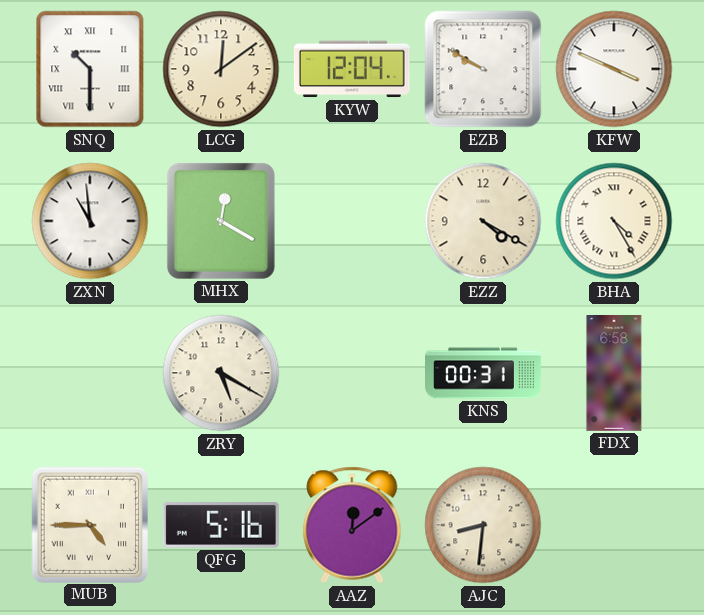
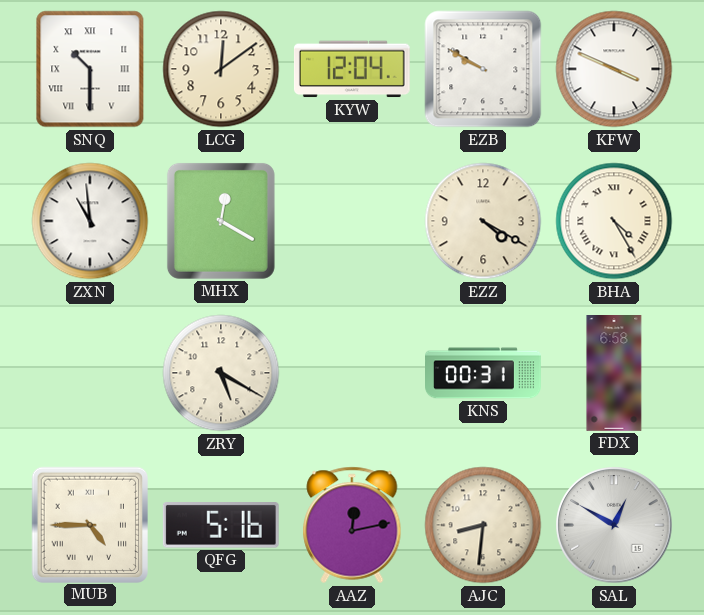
AAZ: 12:09 -> 12:13 (352, 525)
SAL: none -> 12:50 (614, 525)
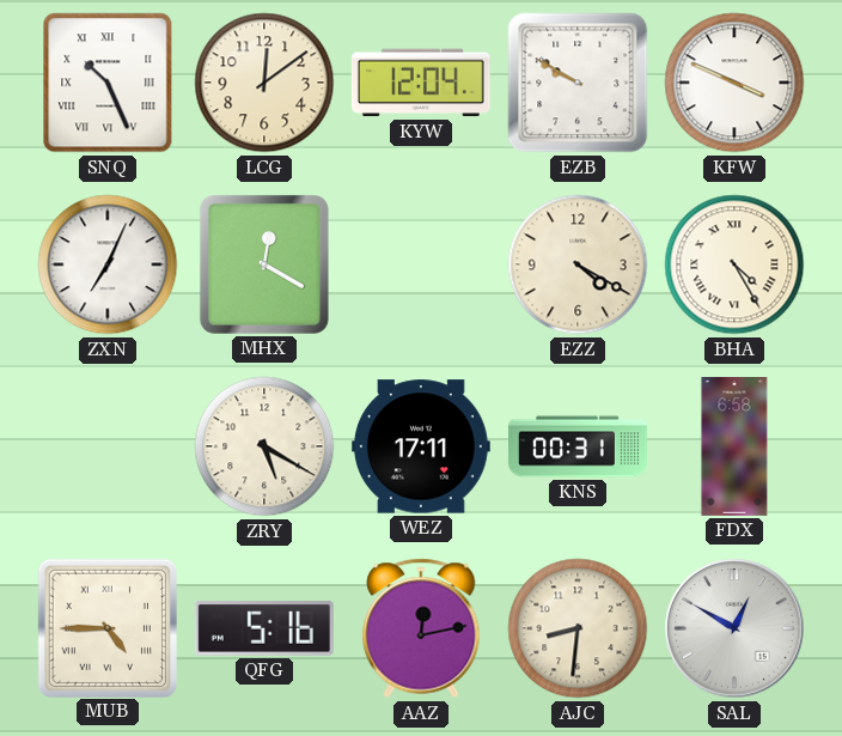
SNQ: 10:30 -> 10:26 (108, 83)
ZXN: 10:59 -> 7:04 (108, 264)
WEZ: none -> 17:11 (421, 446)
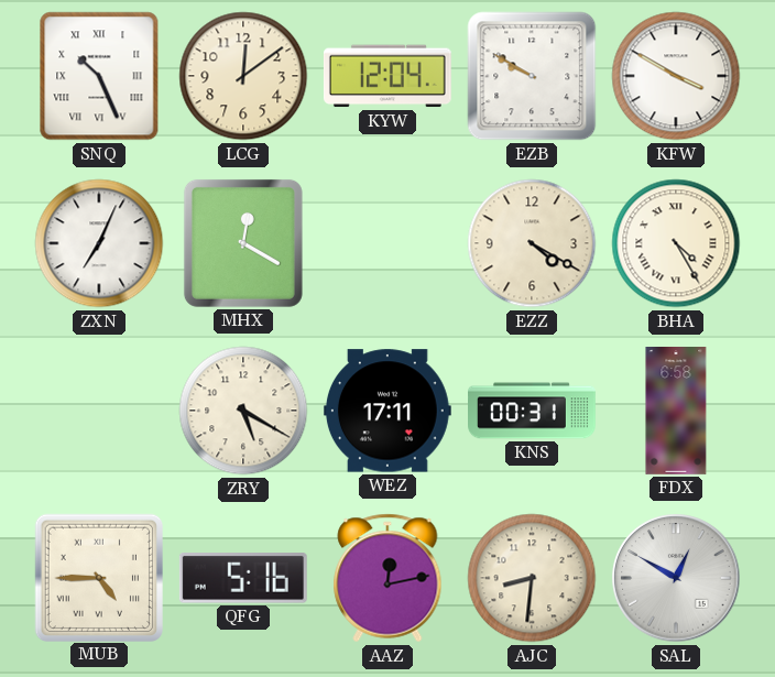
KFW: 3:49 -> 3:50 (676, 76)
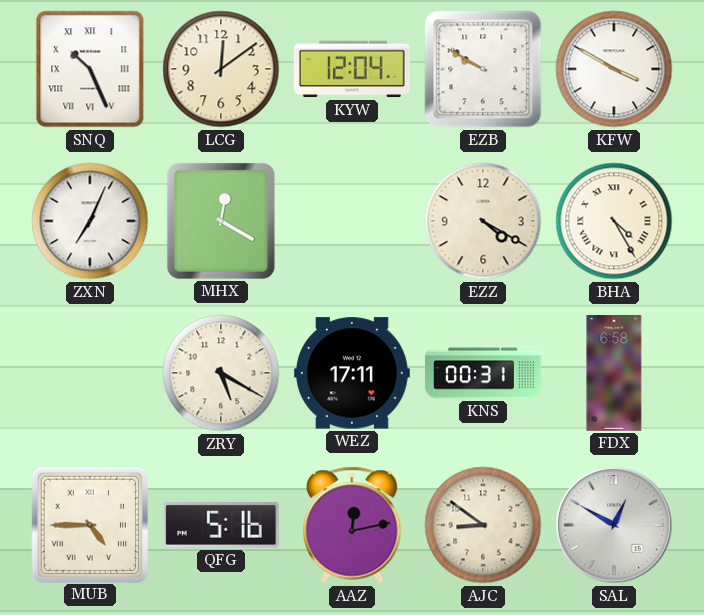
AJC: 8:31 -> 8:51 (483, 525)
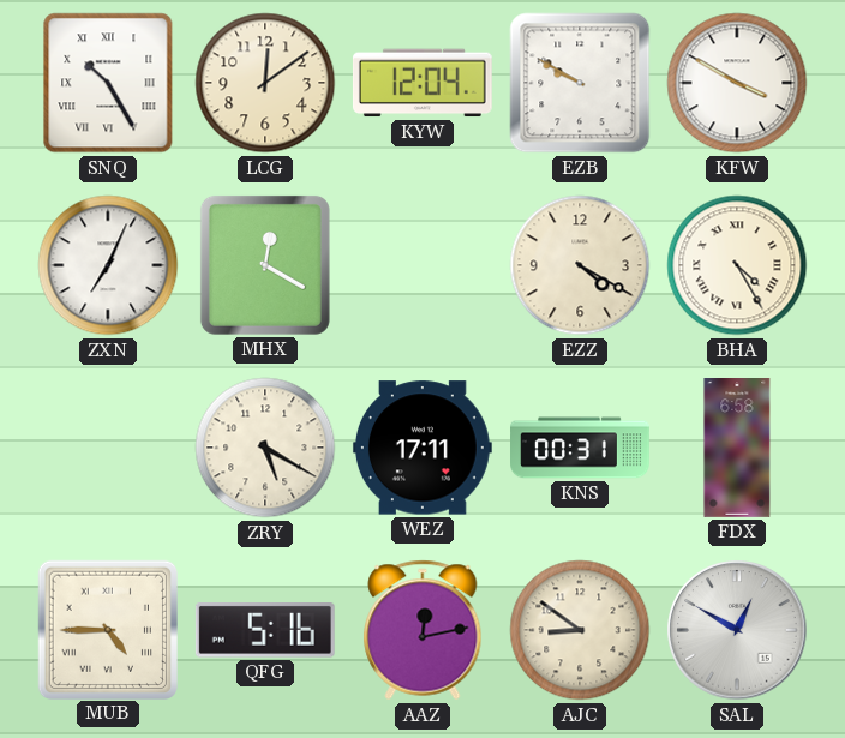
SNQ: 10:26 -> 10:25 (108, 83)
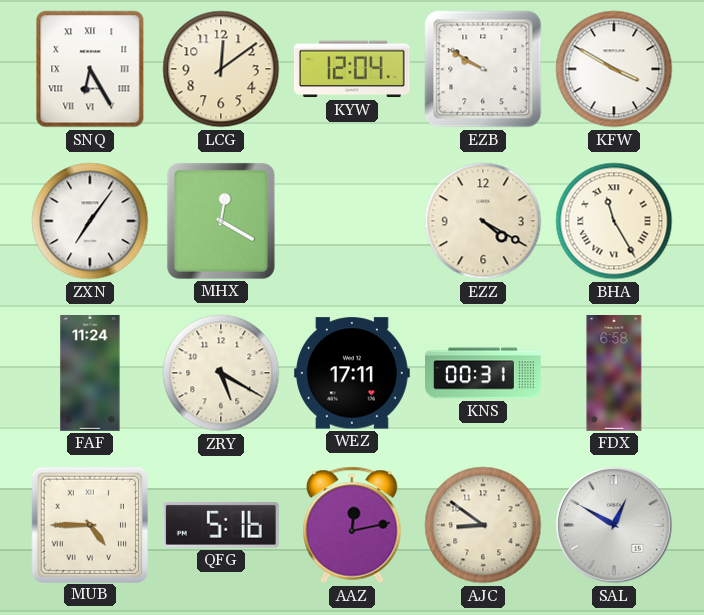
SNQ: 10:25 -> 6:25 (90, 69)
ZXN: 7:04 -> 7:06 (90, 221)
BHA: 4:25 -> 11:25 (614, 221)
FAF: none -> 11:24 (90, 374)
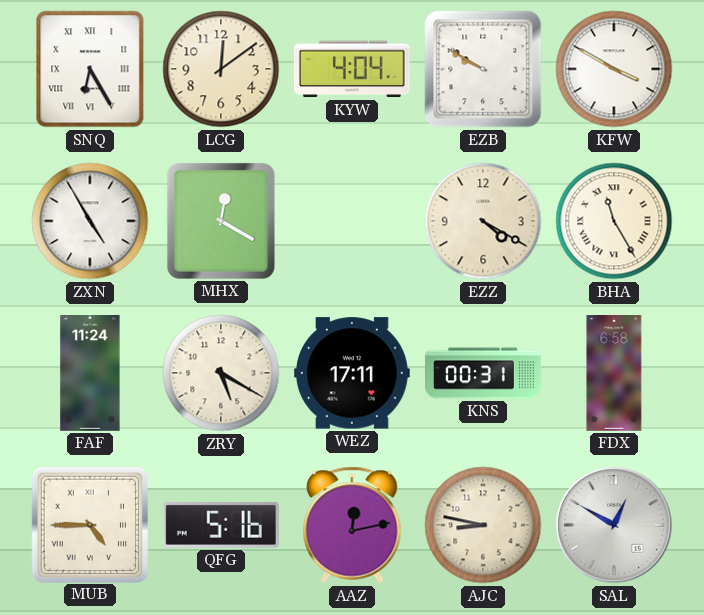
KYW: 12:04 -> 4:04 (352, 69)
ZXN: 7:06 -> 4:55 (90, 221)
AJC: 8:51 -> 8:47 (483, 525)
